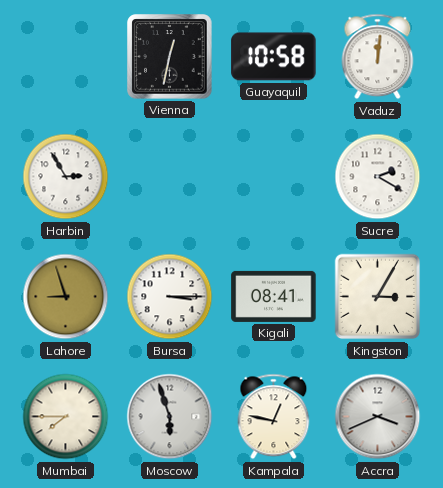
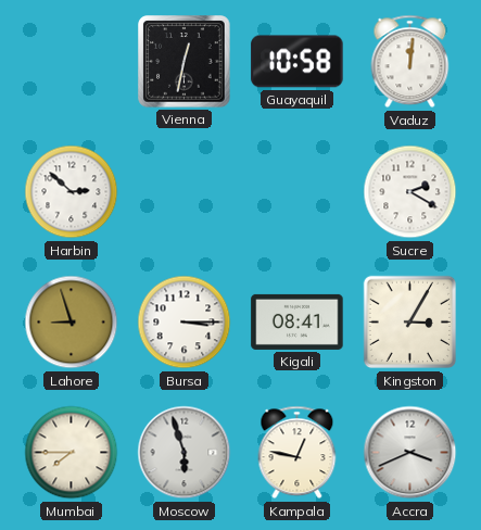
Harbin: 2:55 -> 2:52 (72, 192)
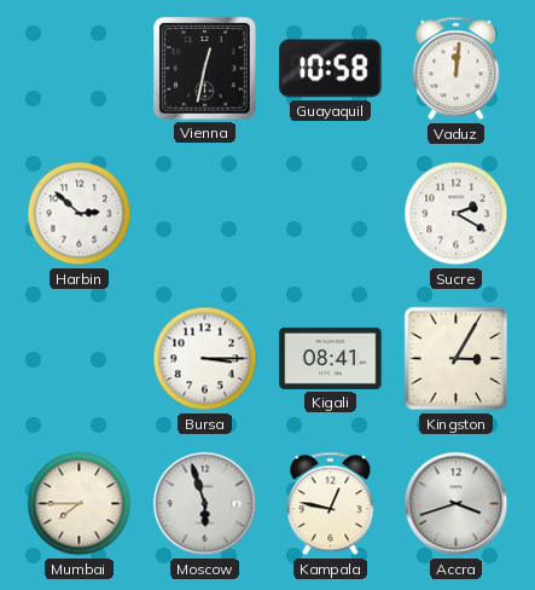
Lahore: 8:57 -> none (72, 323)
Accra: 3:41 -> 3:42 (457, 504)
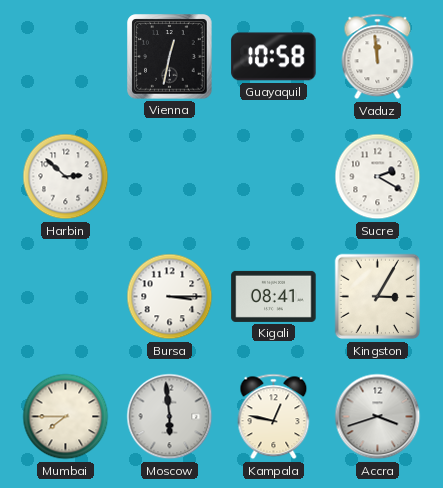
Vaduz: 12:01 -> 11:59 (378, 57)
Moscow: 5:57 -> 5:59 (170, 417)
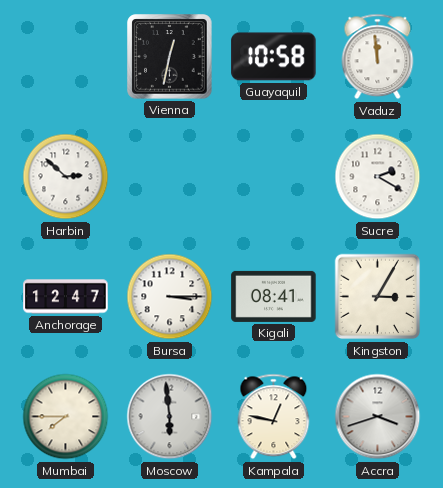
Anchorage: none -> 12:47 (66, 297)
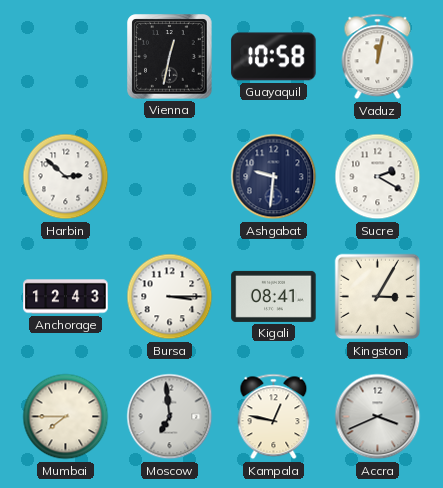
Vaduz: 11:59 -> 12:02 (378, 57)
Ashgabat: none -> 9:31 (274, 177)
Anchorage: 12:47 -> 12:43 (66, 297)
Moscow: 5:59 -> 6:59 (170, 417)
Accra: 3:42 -> 3:41 (378, 417)
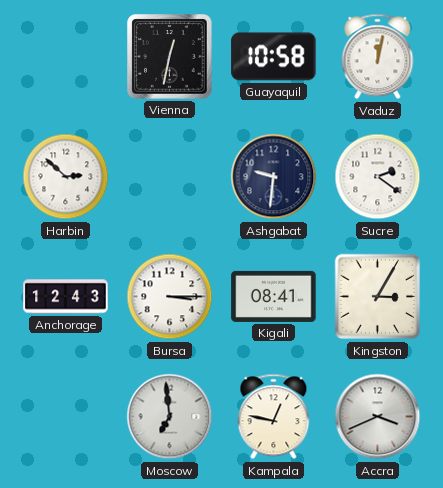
Sucre: 2:20 -> 2:21 (378, 177)
Mumbai: 7:45 -> none (66, 417)
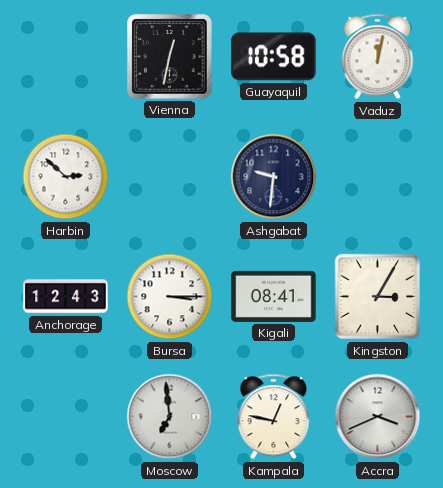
Sucre: 2:21 -> none (378, 177)
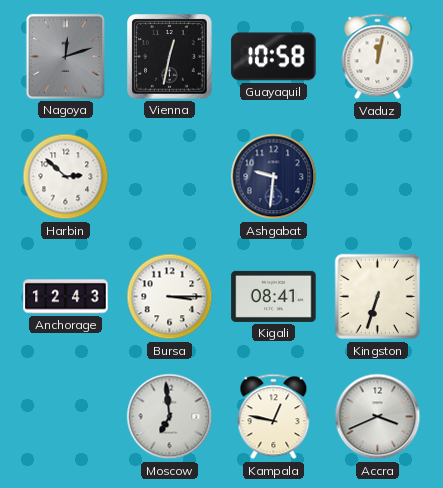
Nagoya: none -> 12:12 (65, 56)
Kingston: 3:05 -> 6:33 (378, 297)
